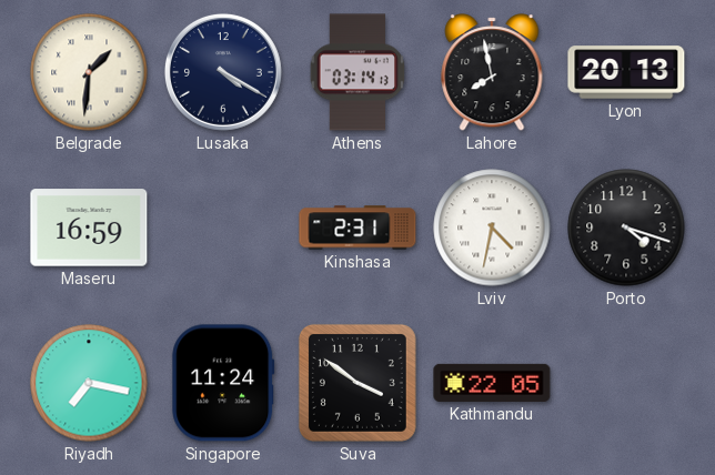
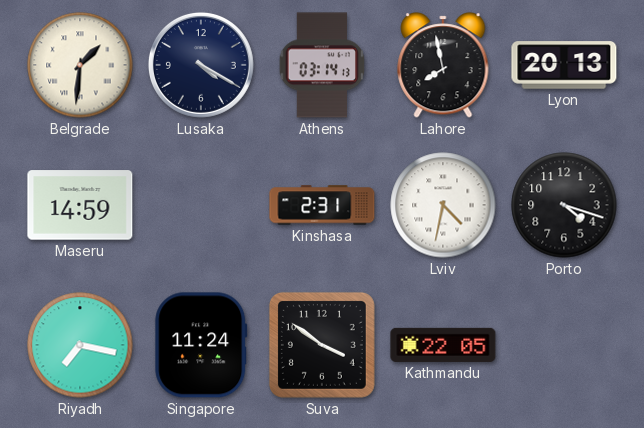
Maseru: 16:59 -> 14:59 (80, 205)
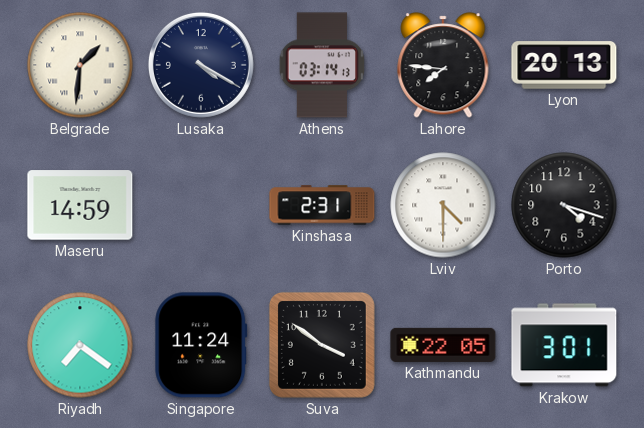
Lahore: 7:58 -> 7:46 (443, 65)
Lviv: 4:32 -> 4:30 (443, 205)
Riyadh: 7:17 -> 7:21 (80, 345)
Krakow: none -> 3:01 (564, 345)
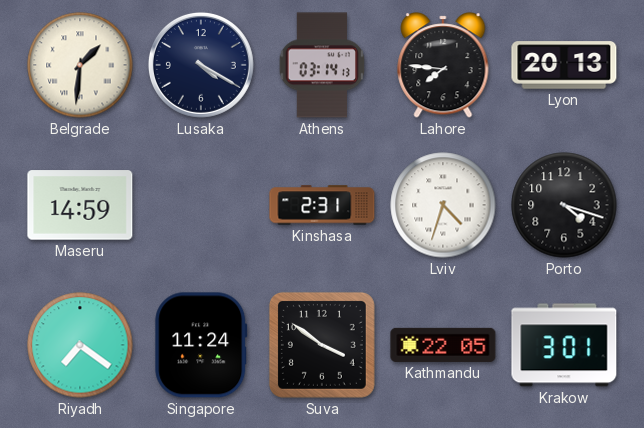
Lviv: 4:30 -> 4:33 (443, 205)
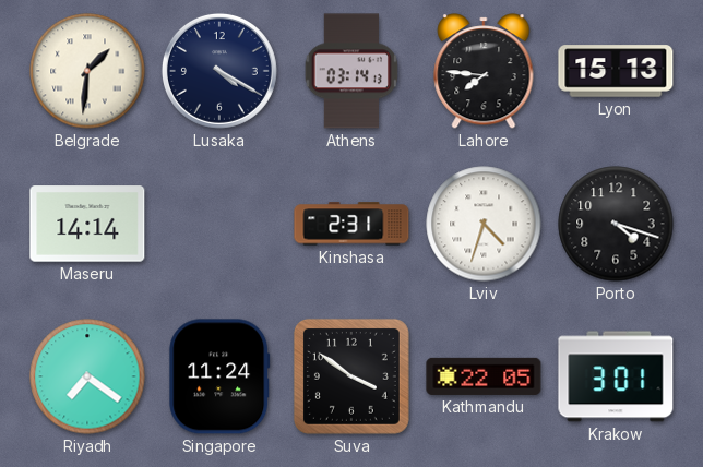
Lyon: 20:13 -> 15:13 (616, 71)
Maseru: 14:59 -> 14:14 (87, 224)
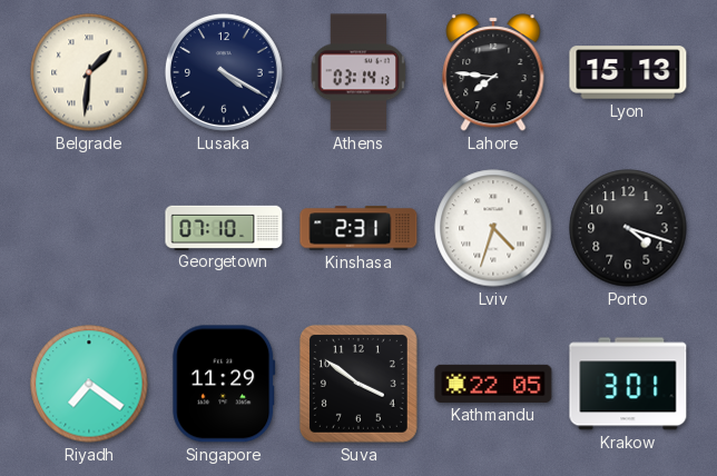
Maseru: 14:14 -> none (87, 224)
Georgetown: none -> 07:10 (224, 227)
Singapore: 11:24 -> 11:29 (224, 384)
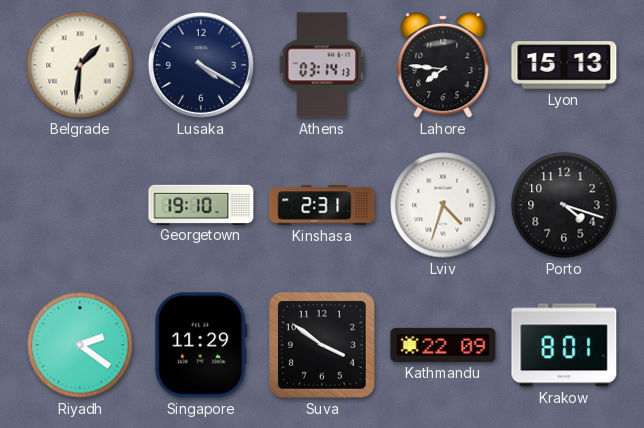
Georgetown: 07:10 -> 19:10 (201, 204)
Riyadh: 7:21 -> 2:21 (80, 345)
Kathmandu: 22:05 -> 22:09 (443, 345)
Krakow: 3:01 -> 8:01 (564, 345)
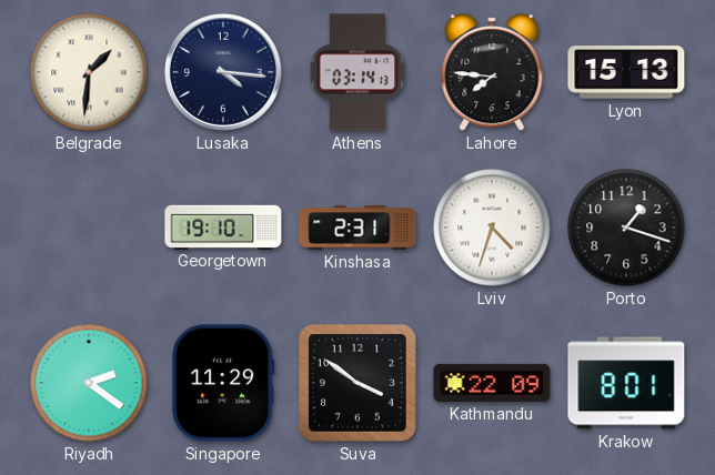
Lusaka: 4:20 -> 4:16 (223, 72)
Porto: 4:18 -> 1:18 (626, 228)
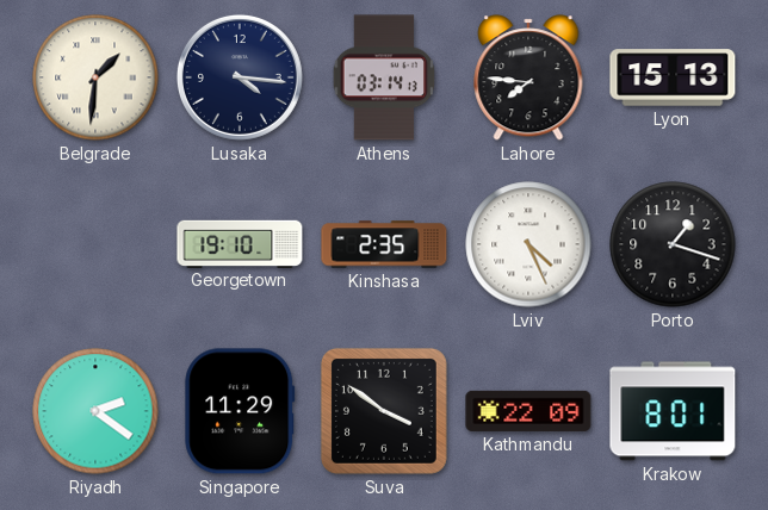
Kinshasa: 2:31 -> 2:35 (384, 244)
Lviv: 4:33 -> 4:26 (528, 244)
